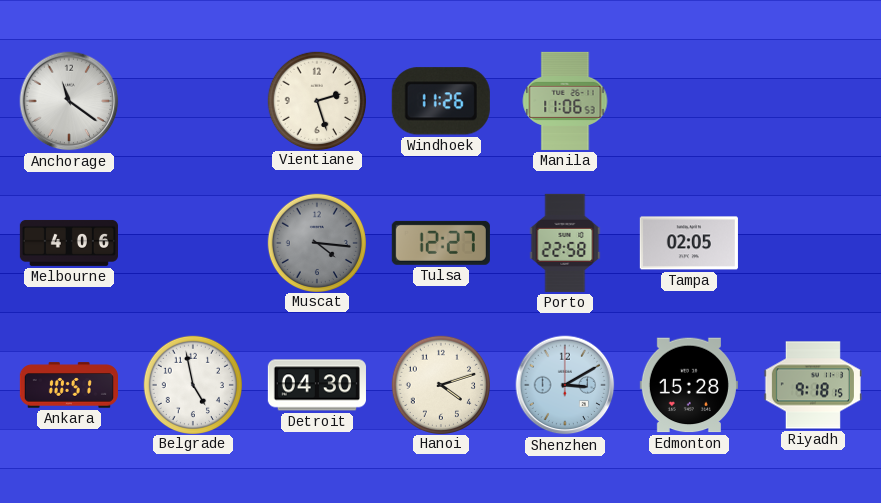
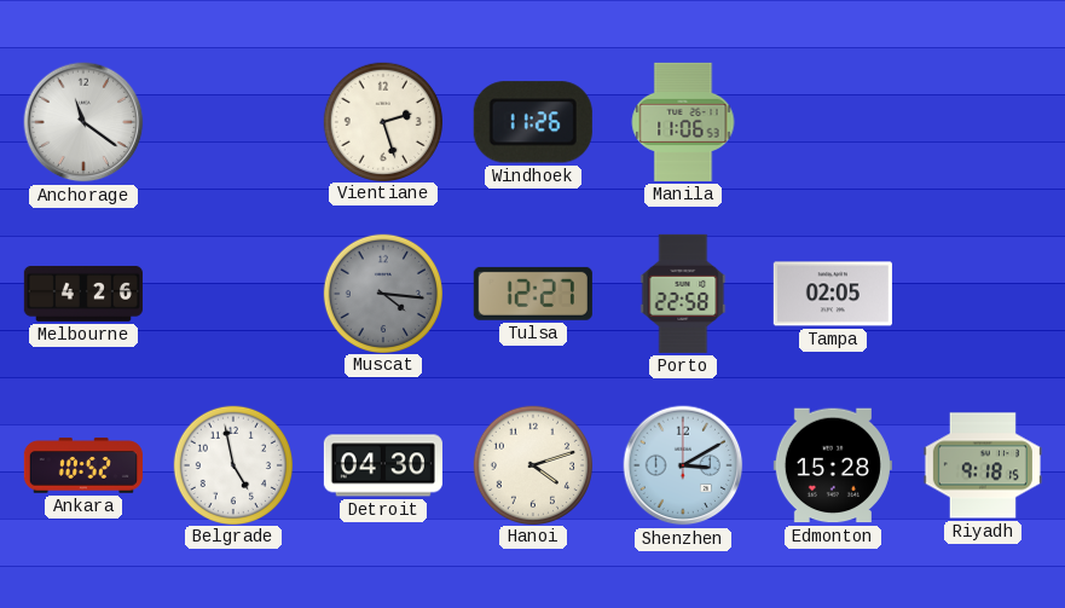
Melbourne: 4:06 -> 4:26 (83, 294)
Ankara: 10:51 -> 10:52 (83, 465)
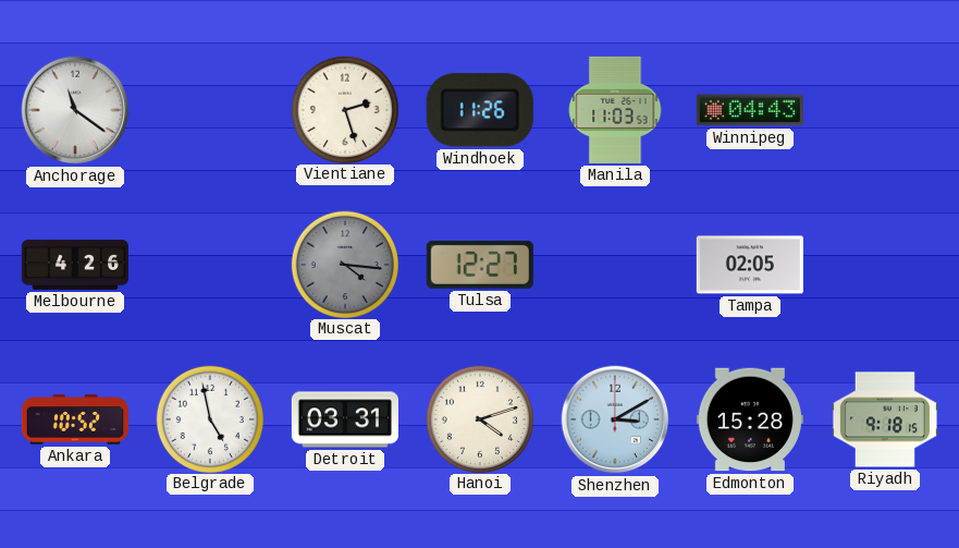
Manila: 11:06 -> 11:03 (615, 110)
Winnipeg: none -> 04:43 (750, 110)
Porto: 22:58 -> none (683, 294)
Detroit: 04:30 -> 03:31 (345, 419)
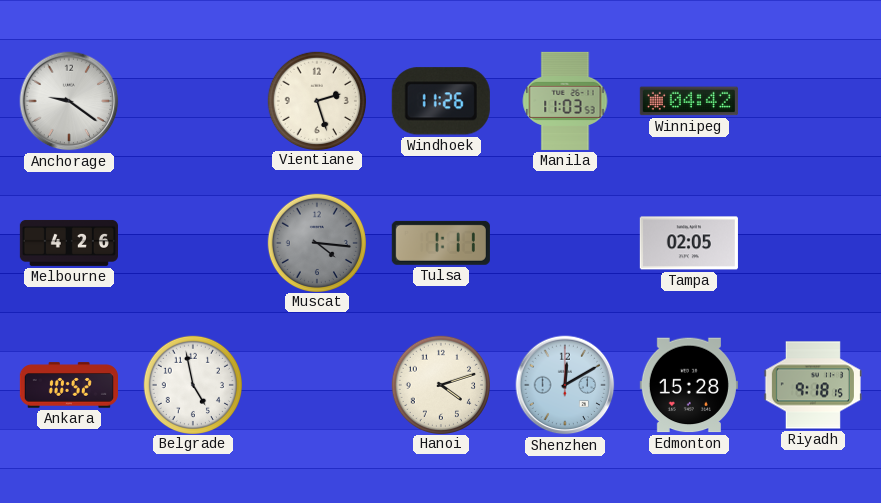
Anchorage: 11:21 -> 9:21 (69, 101)
Winnipeg: 04:43 -> 04:42 (689, 101)
Tulsa: 12:27 -> 1:11 (441, 243)
Detroit: 03:31 -> none (345, 419)
Shenzhen: 3:10 -> 12:10 (565, 385)
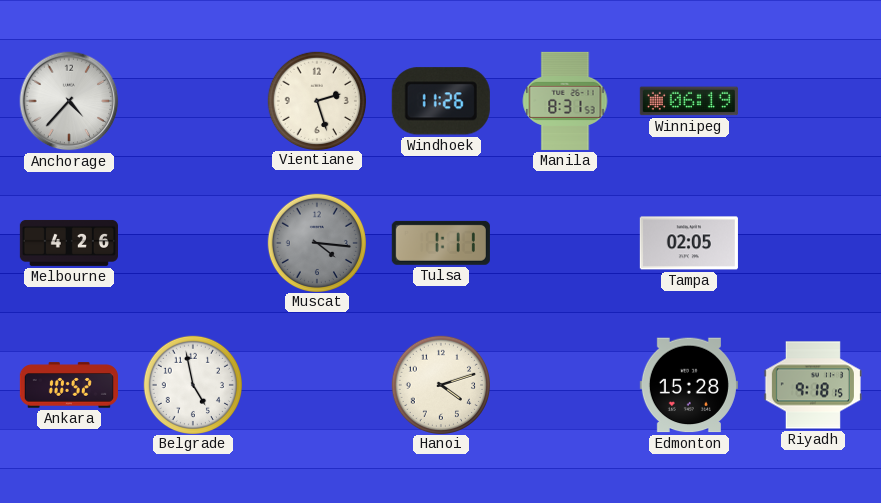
Anchorage: 9:21 -> 4:37 (69, 101)
Manila: 11:03 -> 8:31 (565, 101)
Winnipeg: 04:42 -> 06:19 (689, 101)
Shenzhen: 12:10 -> none (565, 385)
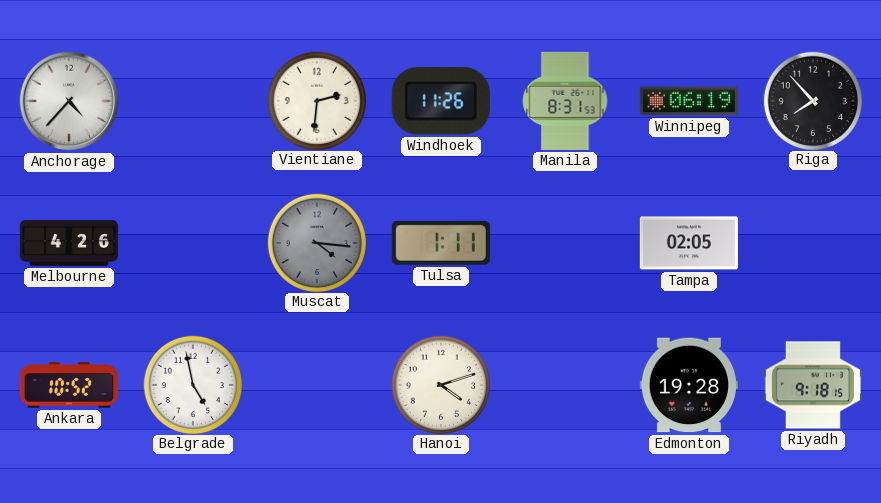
Vientiane: 2:27 -> 2:31 (316, 100)
Riga: none -> 7:53 (812, 100)
Edmonton: 15:28 -> 19:28 (689, 385)
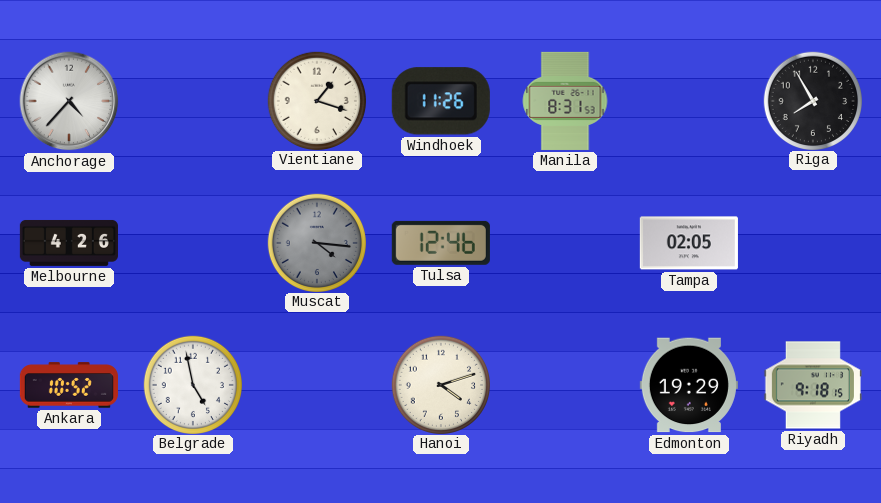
Vientiane: 2:31 -> 1:18 (316, 100)
Winnipeg: 06:19 -> none (689, 101)
Riga: 7:53 -> 7:55 (812, 100)
Tulsa: 1:11 -> 12:46 (441, 243)
Edmonton: 19:28 -> 19:29 (689, 385)
